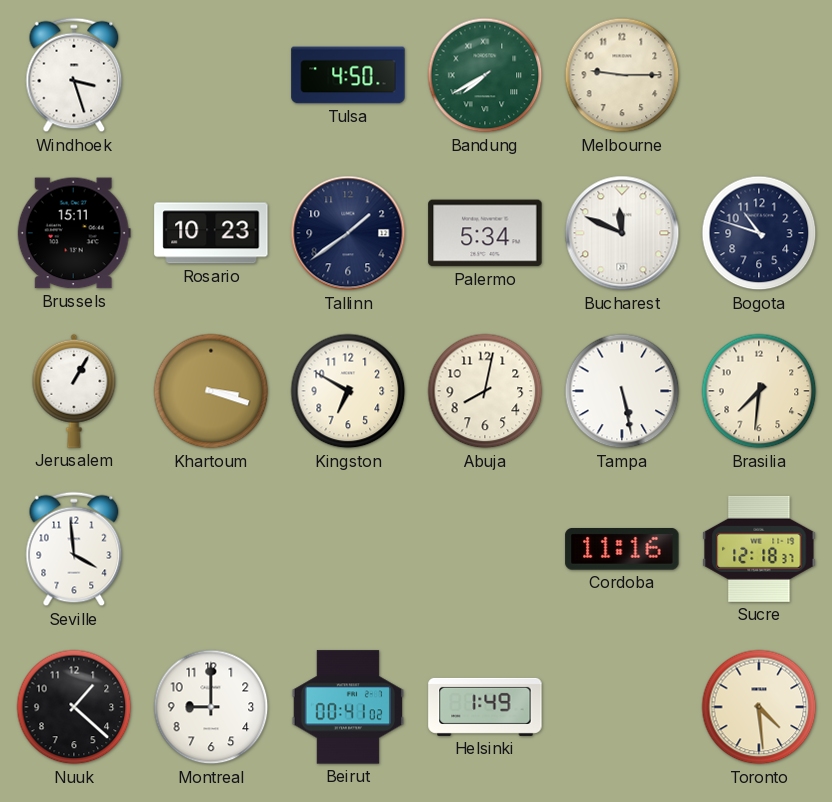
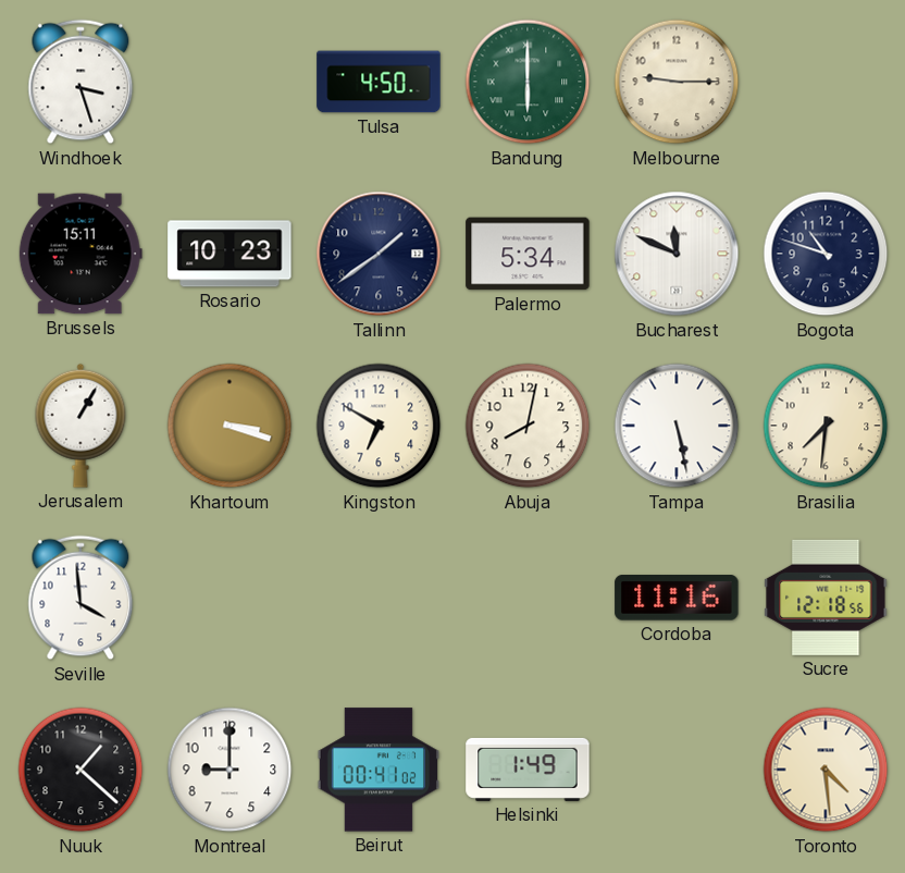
Bandung: 7:40 -> 6:00 (528, 82)
Sucre: 12:18:37 -> 12:18:56 (826, 598)
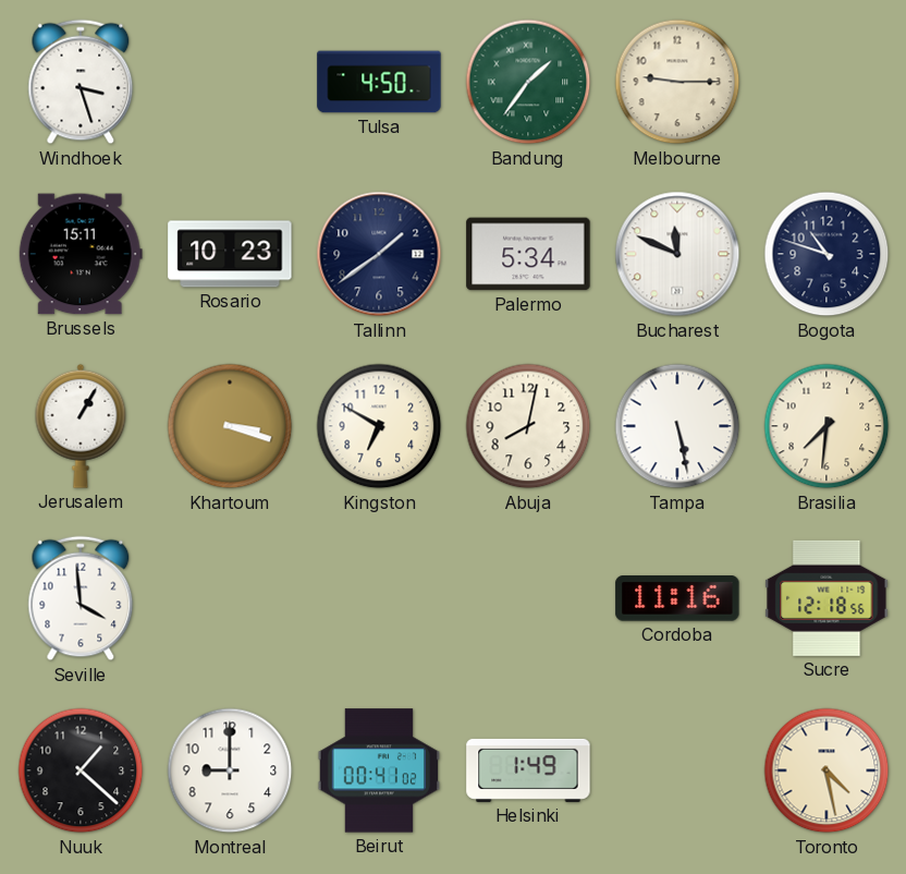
Bandung: 6:00 -> 1:36 (528, 82)
Toronto: 4:29 -> 4:28 (827, 770)
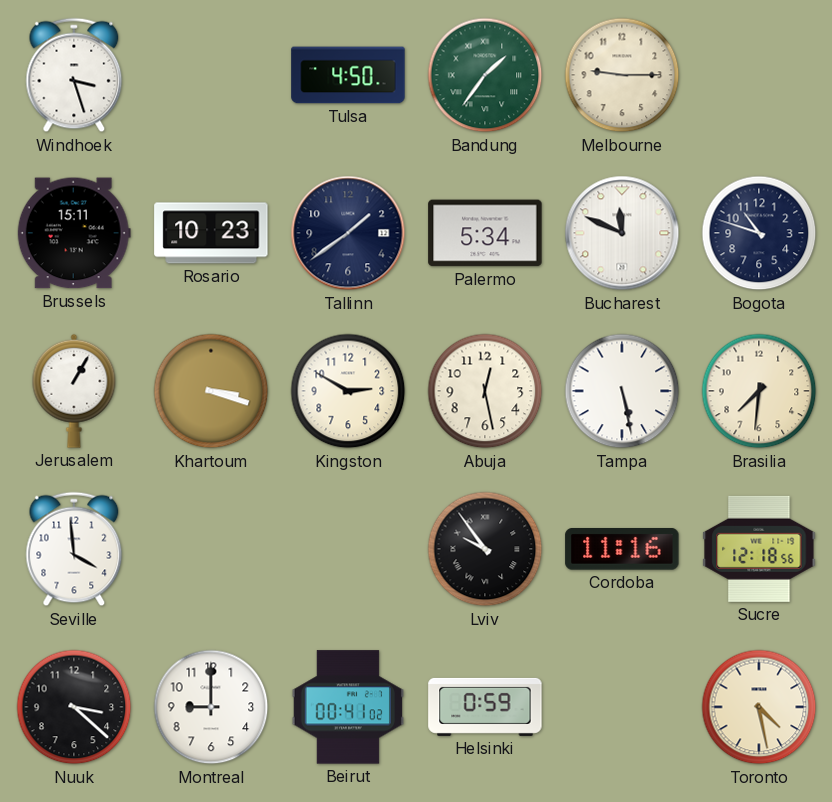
Kingston: 6:50 -> 2:50 (348, 391)
Abuja: 8:02 -> 12:28 (485, 391)
Lviv: none -> 9:54 (485, 549)
Nuuk: 1:22 -> 3:22 (74, 707)
Helsinki: 1:49 -> 0:59 (485, 707)
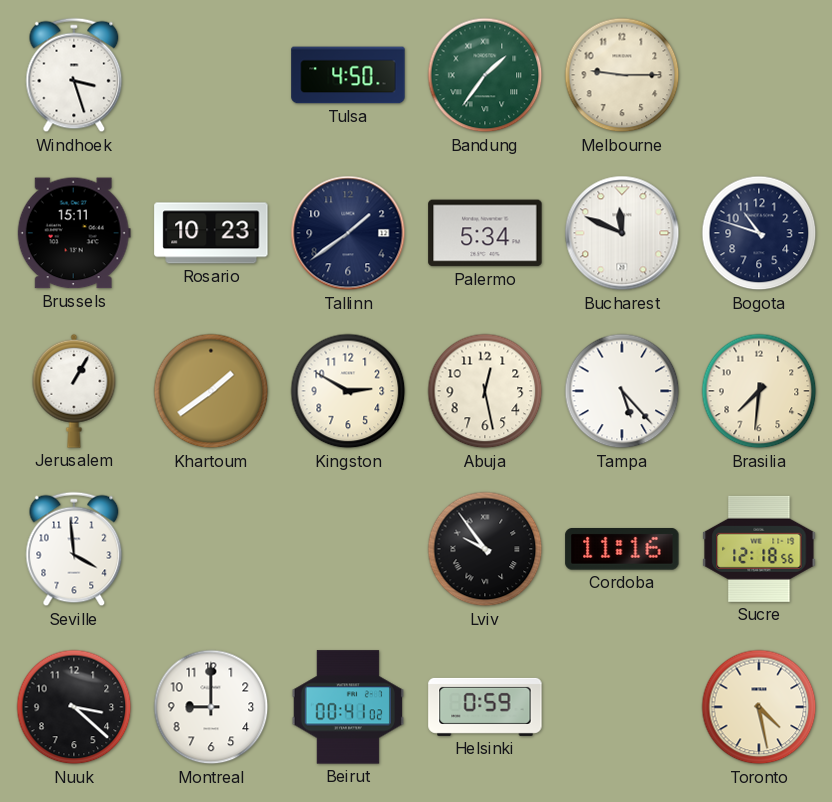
Khartoum: 3:18 -> 1:39 (211, 391)
Tampa: 5:28 -> 5:23 (622, 391)
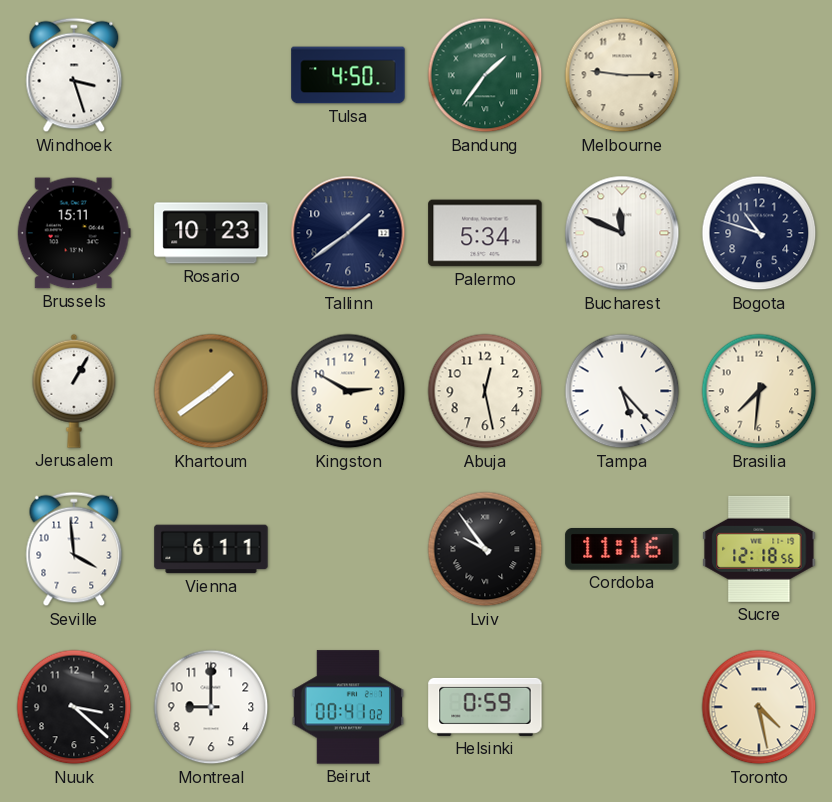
Vienna: none -> 6:11 (211, 549)
